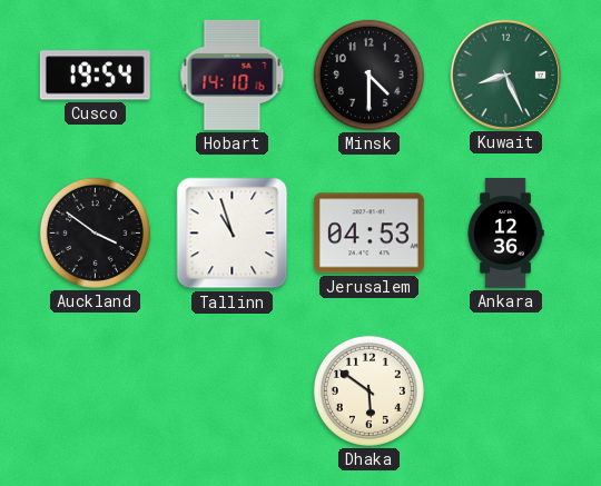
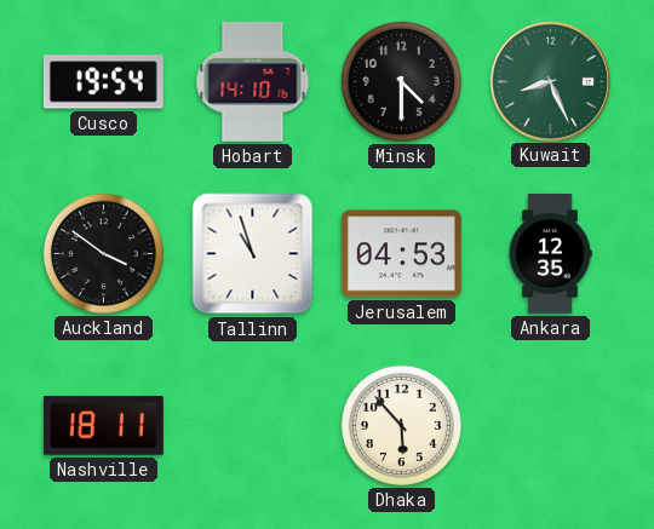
Ankara: 12:36 -> 12:35 (550, 254)
Nashville: none -> 18:11 (103, 426)
Dhaka: 5:51 -> 5:53 (401, 425)
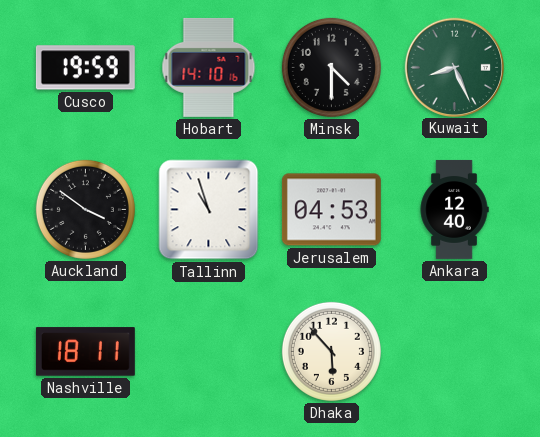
Cusco: 19:54 -> 19:59 (85, 68)
Ankara: 12:35 -> 12:40 (454, 210)
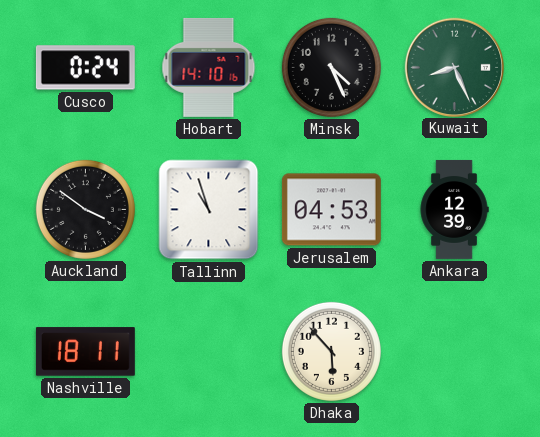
Cusco: 19:59 -> 0:24 (85, 68)
Minsk: 4:30 -> 4:26 (331, 67)
Ankara: 12:40 -> 12:39 (454, 210)
